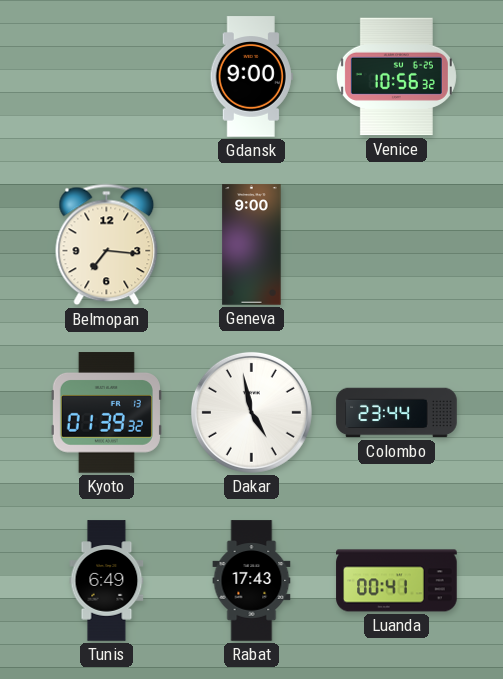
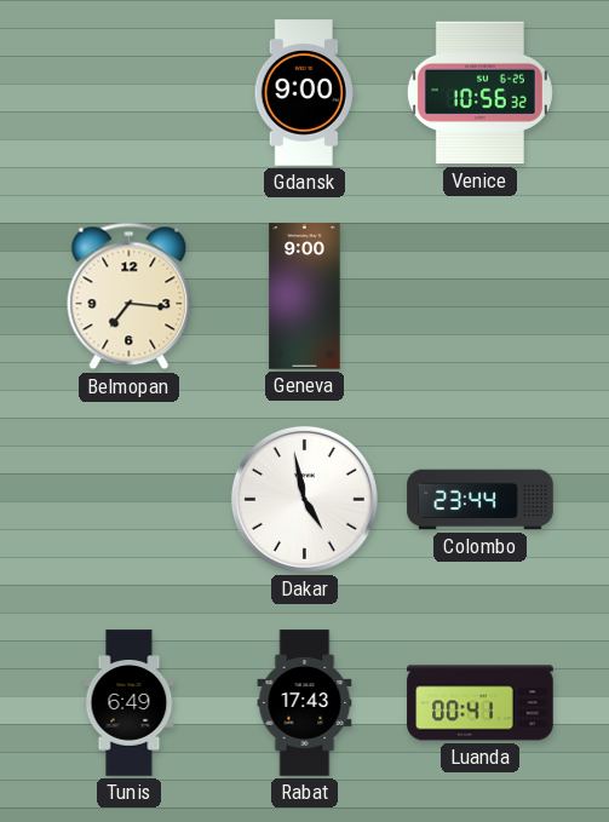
Kyoto: 01:39 -> none (106, 413)
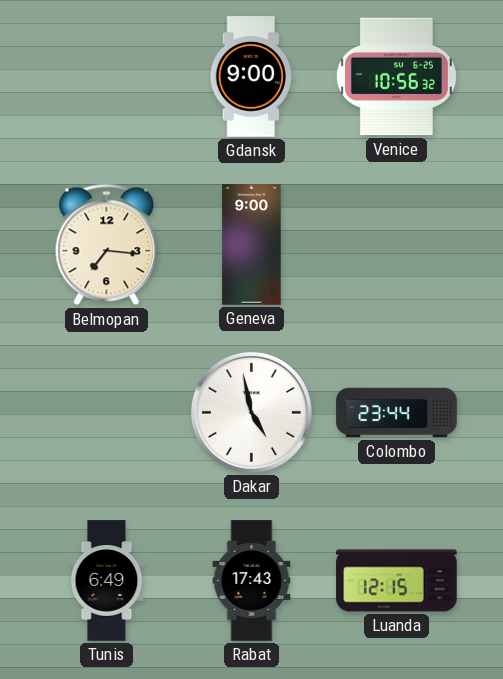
Luanda: 00:41 -> 12:15 (397, 581)
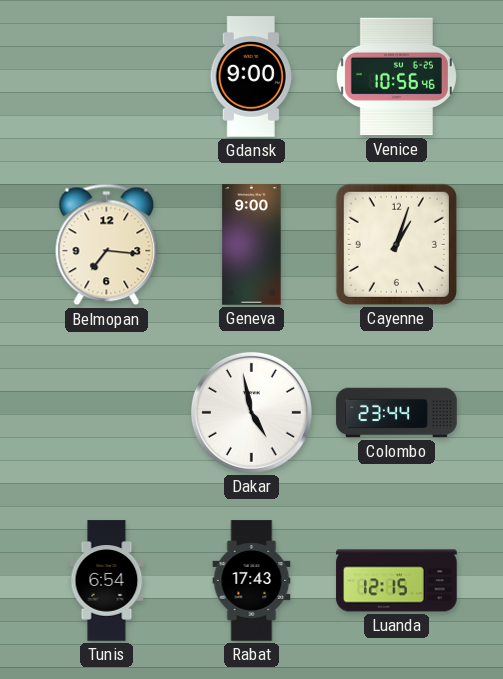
Venice: 10:56:32 -> 10:56:46 (396, 77)
Cayenne: none -> 1:03 (396, 244)
Tunis: 6:49 -> 6:54 (107, 581)
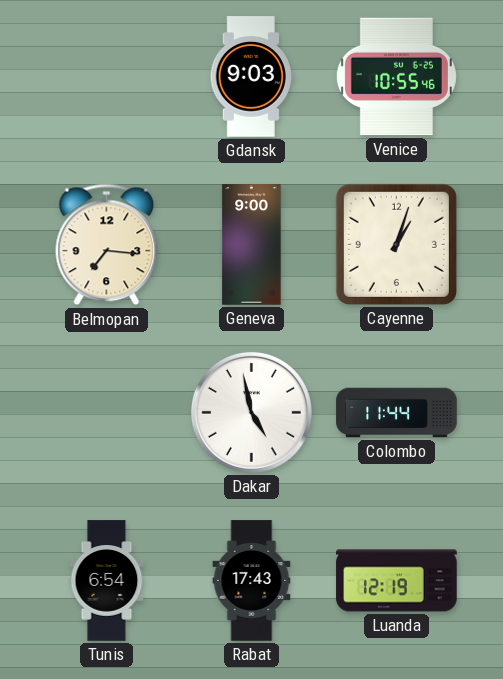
Gdansk: 9:00 -> 9:03 (251, 77)
Venice: 10:56 -> 10:55 (396, 77)
Colombo: 23:44 -> 11:44 (397, 413)
Luanda: 12:15 -> 12:19 (397, 581)
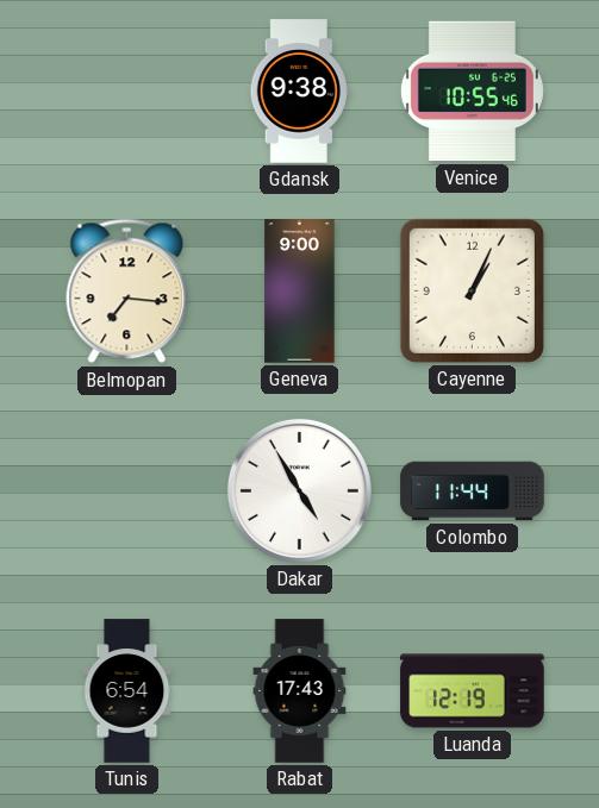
Gdansk: 9:03 -> 9:38 (299, 92)
Cayenne: 1:03 -> 1:04 (472, 290)
Dakar: 4:58 -> 4:55 (299, 490)
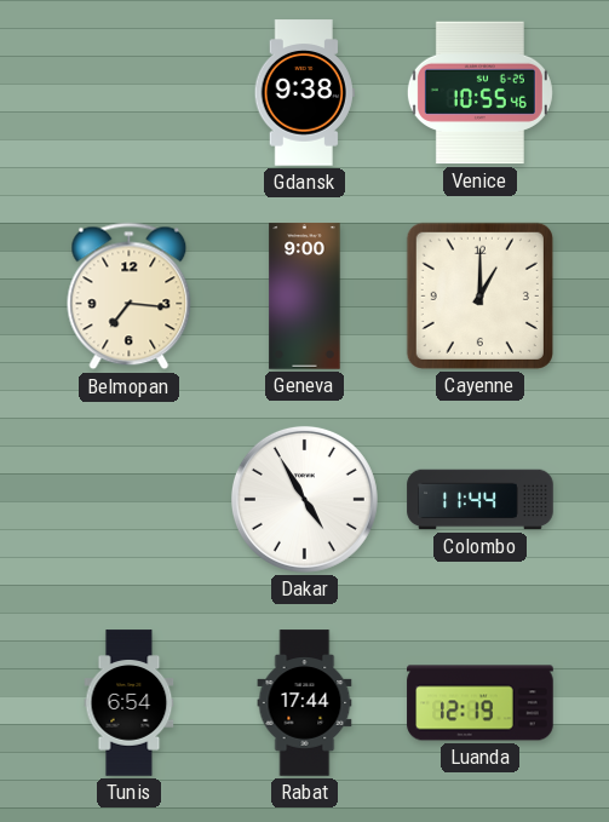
Cayenne: 1:04 -> 1:00 (479, 295)
Rabat: 17:43 -> 17:44 (305, 703)
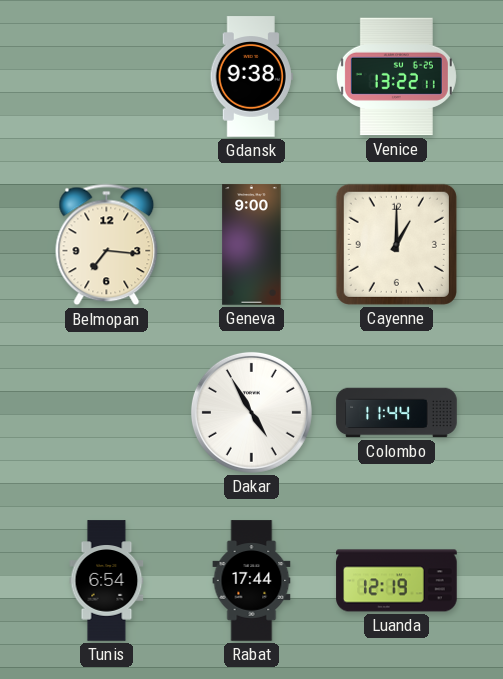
Venice: 10:55 -> 13:22 (396, 77)
